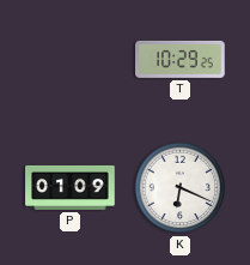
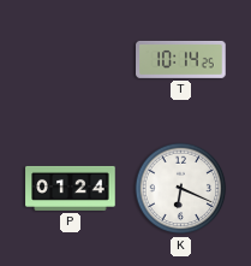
T: 10:29 -> 10:14 (181, 59)
P: 01:09 -> 01:24 (71, 188)
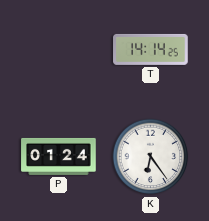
T: 10:14 -> 14:14 (151, 49)
K: 6:19 -> 6:24 (151, 157)
